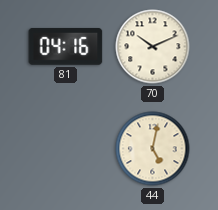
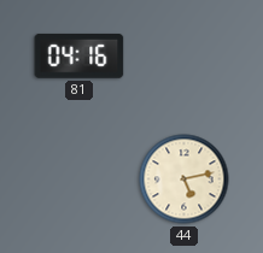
70: 10:11 -> none (153, 47)
44: 5:02 -> 5:13 (185, 180)
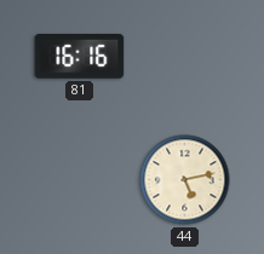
81: 04:16 -> 16:16 (80, 56)
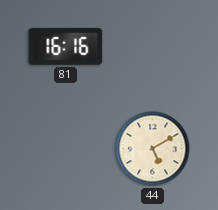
44: 5:13 -> 5:10 (153, 149)
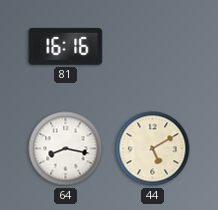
64: none -> 8:17 (66, 149)
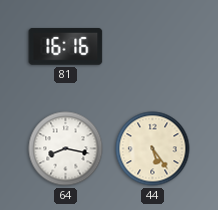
44: 5:10 -> 5:24 (153, 149)
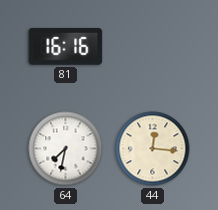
64: 8:17 -> 7:32 (66, 149)
44: 5:24 -> 12:16 (153, 149)
